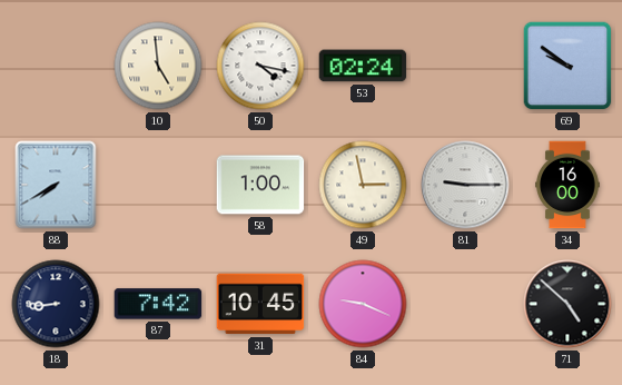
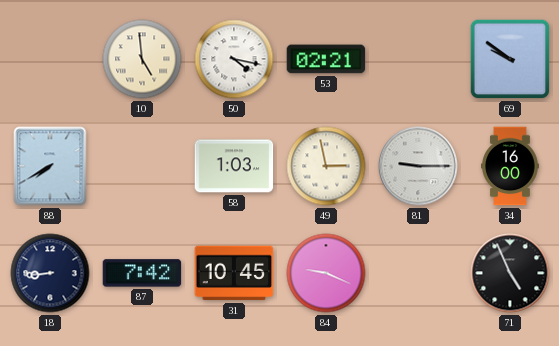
53: 02:24 -> 02:21 (326, 59)
58: 1:00 -> 1:03 (234, 166)
71: 4:52 -> 4:56 (510, 273)
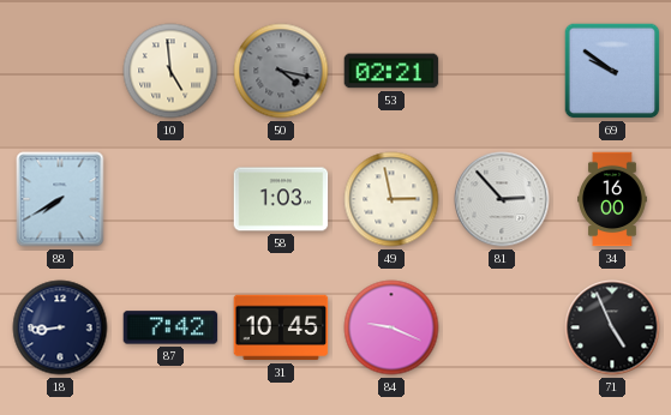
50 dial: white -> grey (281, 71)
81: 9:15 -> 2:53 (502, 199)
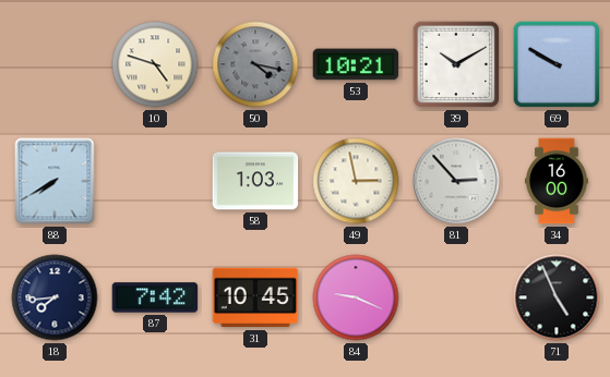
10: 4:59 -> 4:48 (155, 64)
53: 02:21 -> 10:21 (356, 64)
39: none -> 10:10 (456, 64)
69: 9:51 -> 9:50 (557, 64)
18: 8:44 -> 7:44 (55, 297)
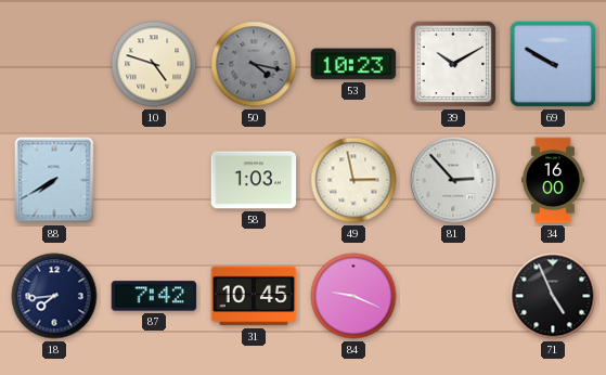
53: 10:21 -> 10:23 (353, 64)
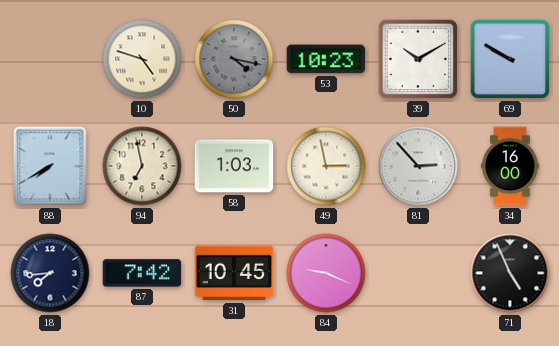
94: none -> 6:58 (142, 166)
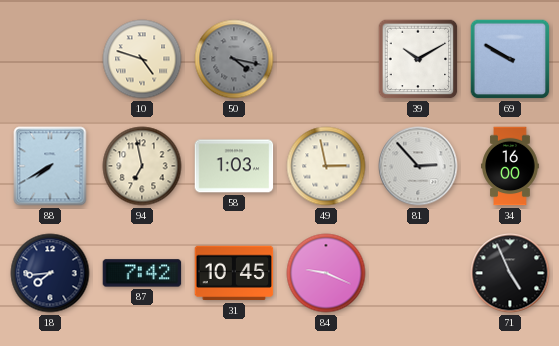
53: 10:23 -> none (326, 59)
